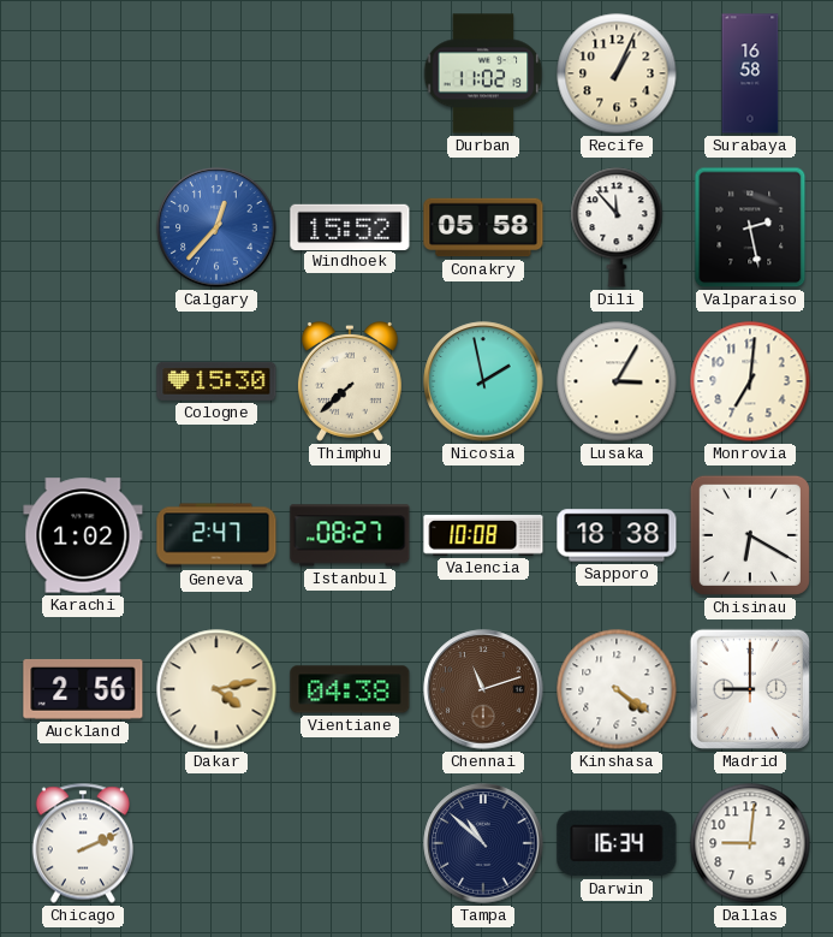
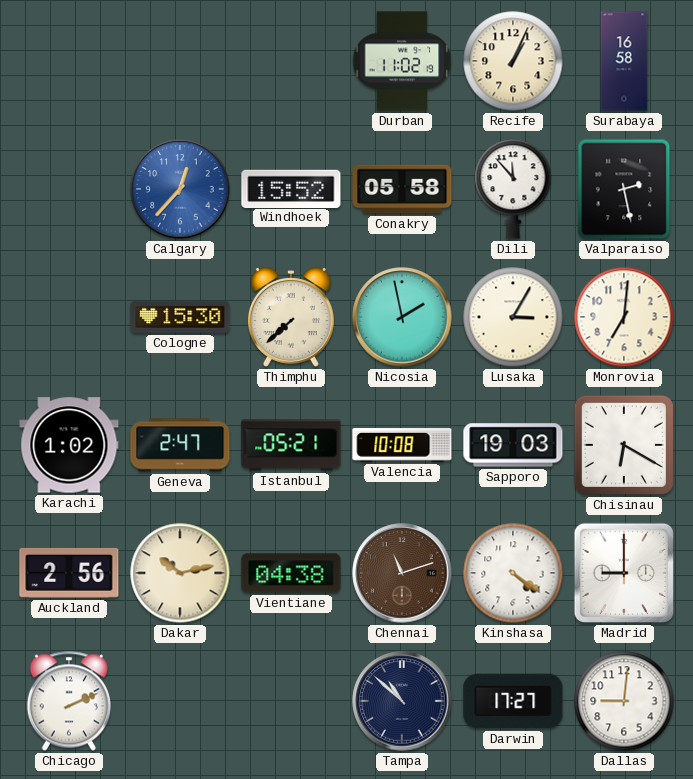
Istanbul: 08:27 -> 05:21 (291, 445)
Sapporo: 18:38 -> 19:03 (513, 445)
Dakar: 4:13 -> 10:13 (180, 573)
Darwin: 16:34 -> 17:27 (513, 701)
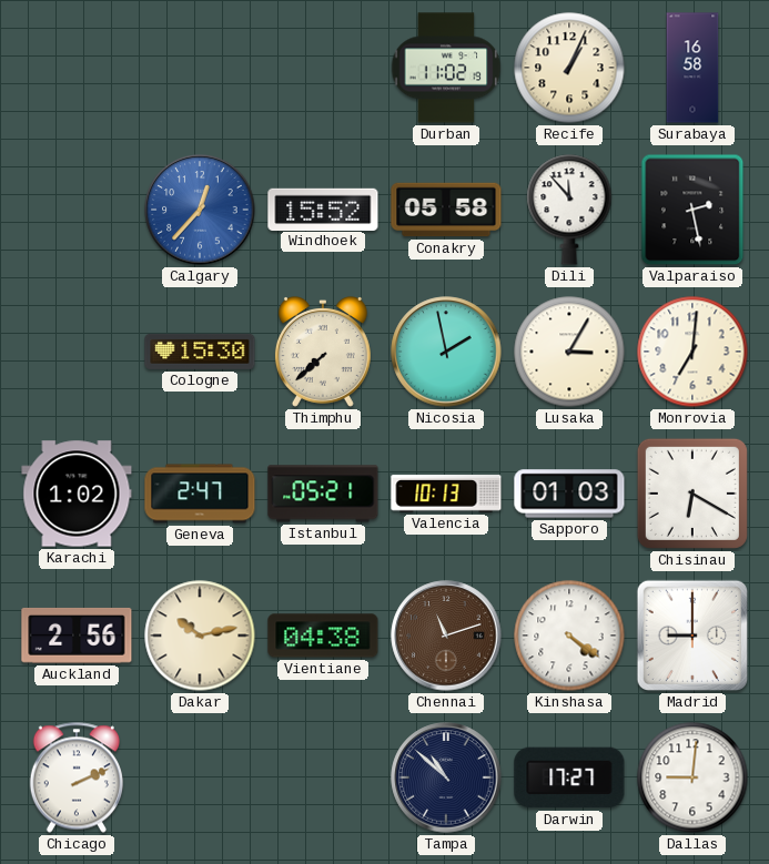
Valencia: 10:08 -> 10:13 (446, 495)
Sapporo: 19:03 -> 01:03 (569, 494)
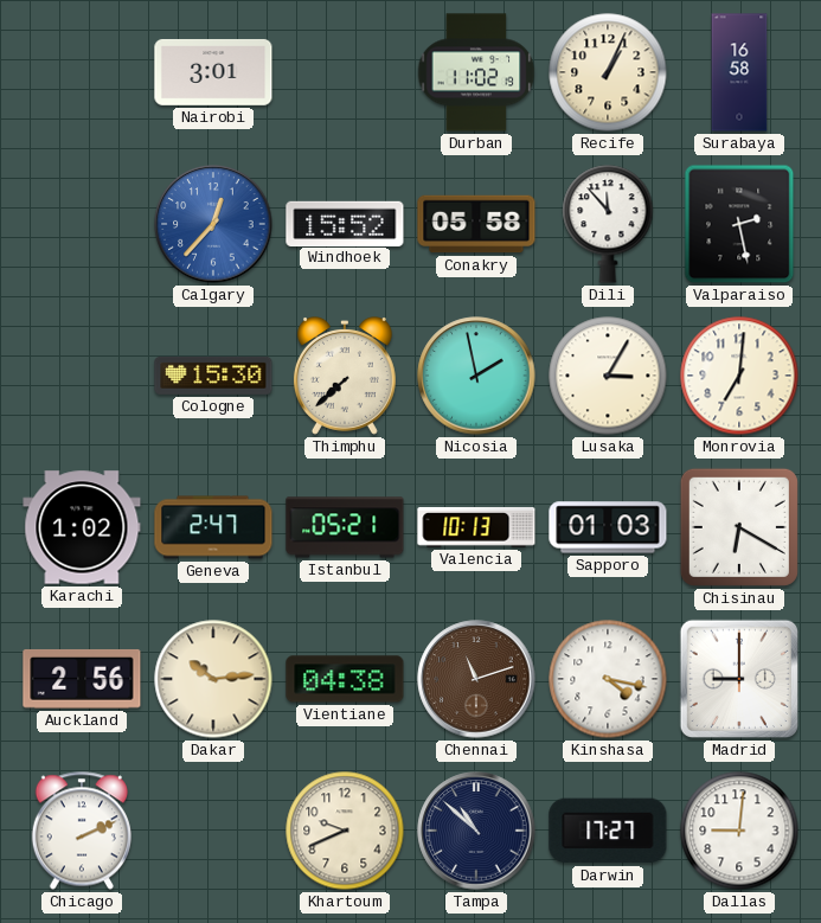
Nairobi: none -> 3:01 (213, 72)
Dakar: 10:13 -> 10:14 (213, 679)
Kinshasa: 4:21 -> 4:17 (608, 679)
Khartoum: none -> 9:41 (345, 831)
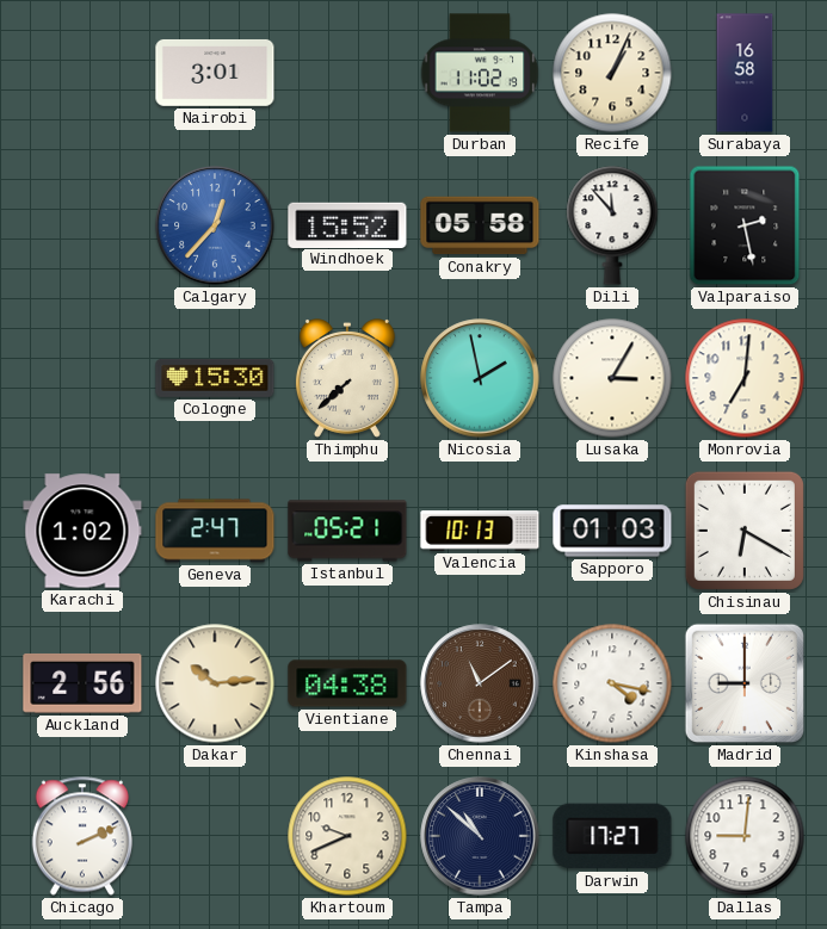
Chennai: 11:12 -> 11:09 (480, 683)
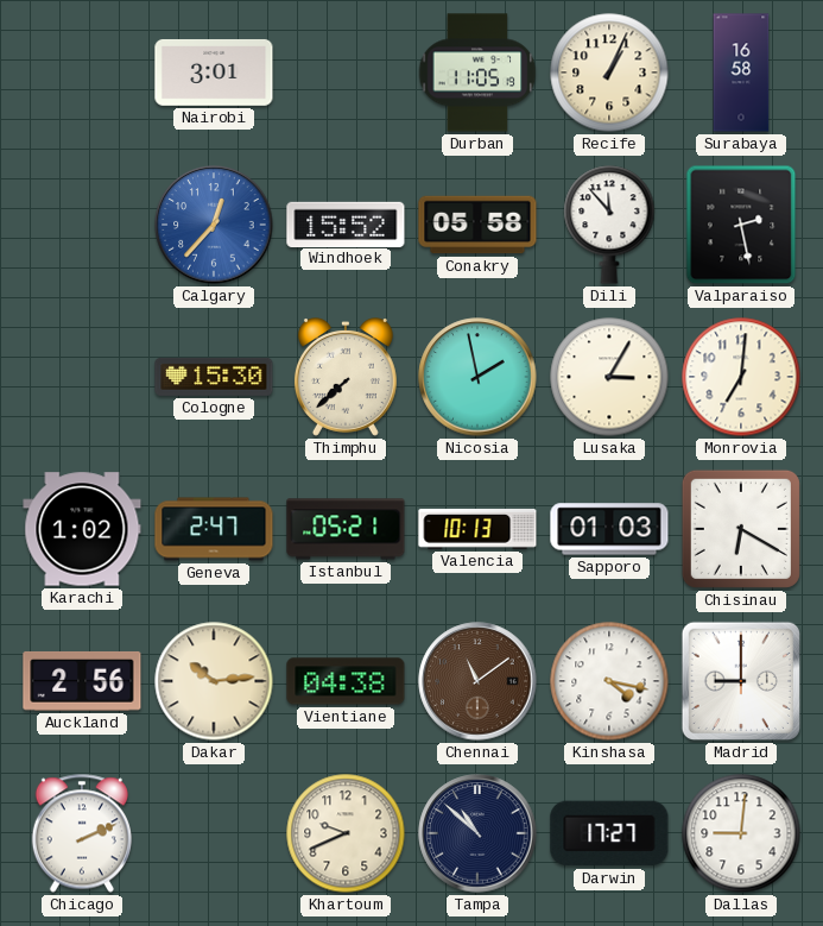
Durban: 11:02 -> 11:05 (477, 73)
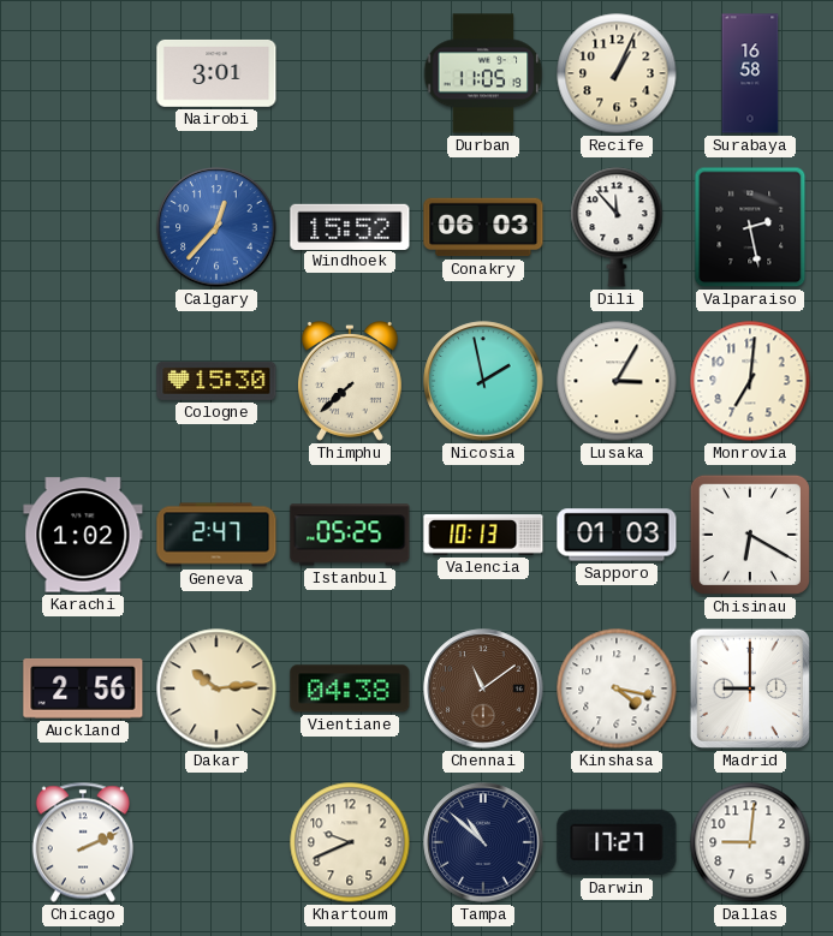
Conakry: 05:58 -> 06:03 (483, 227)
Istanbul: 05:21 -> 05:25 (350, 535)
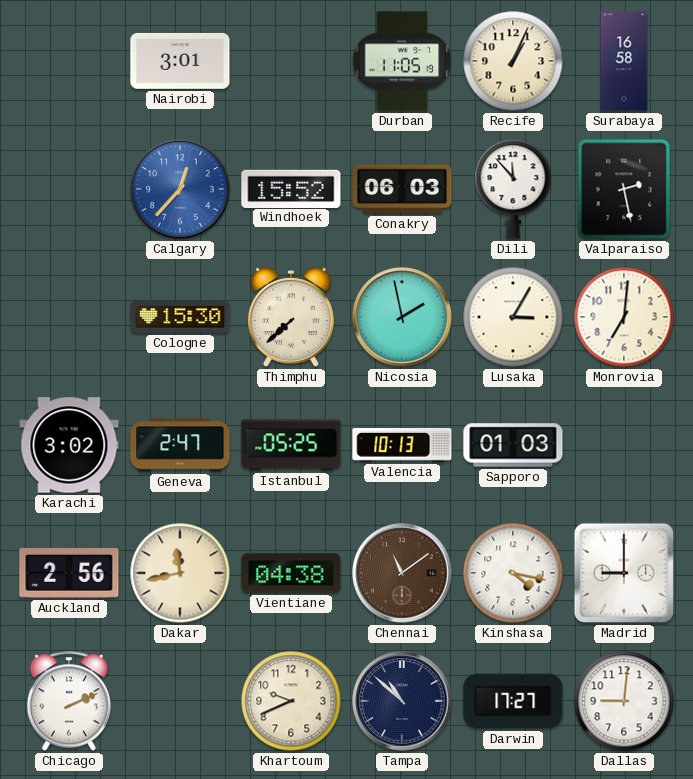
Karachi: 1:02 -> 3:02 (69, 445)
Chisinau: 6:20 -> none (750, 535)
Dakar: 10:14 -> 11:43 (180, 573)
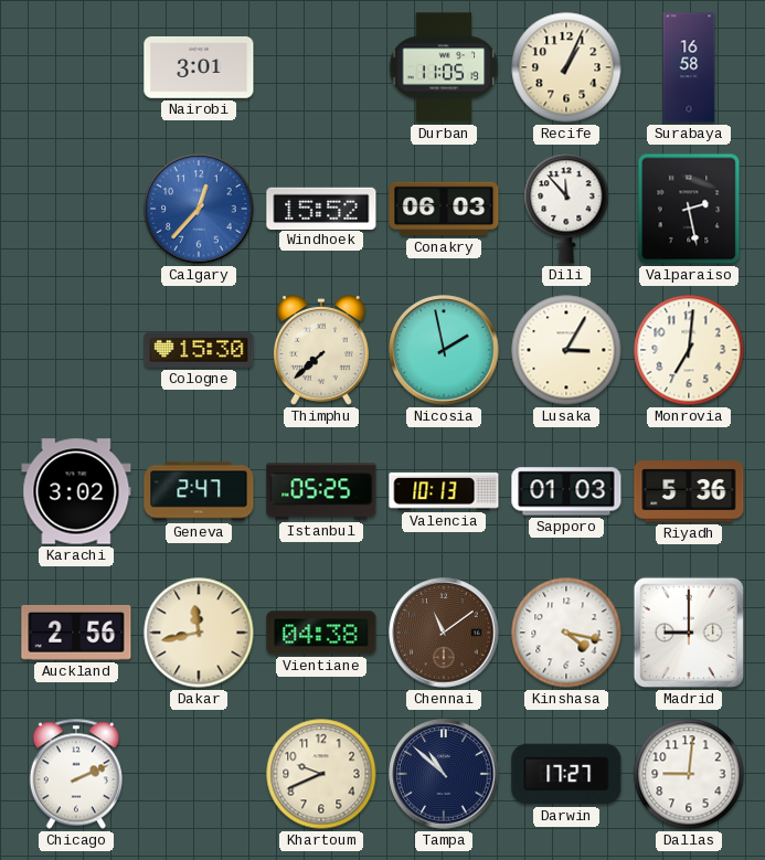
Riyadh: none -> 5:36 (689, 491)
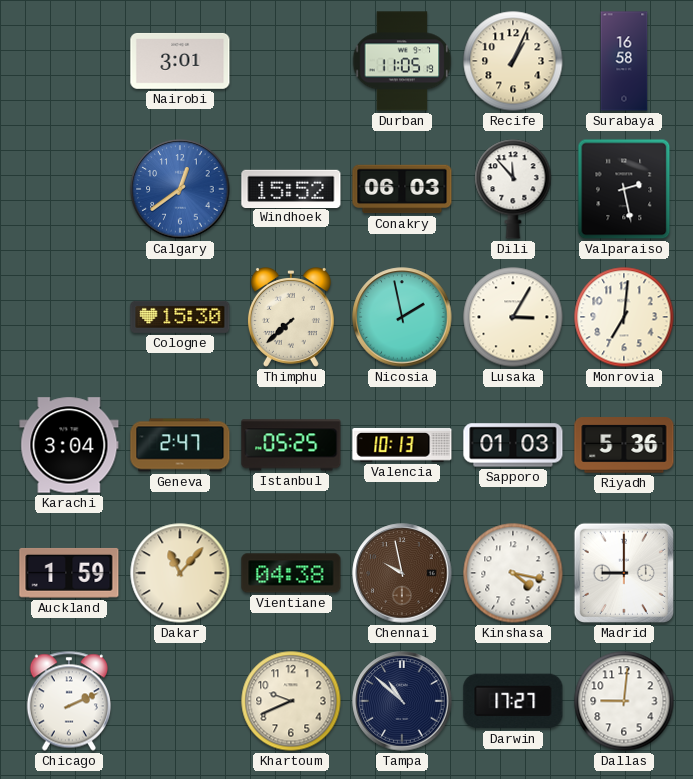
Calgary: 12:37 -> 12:39 (180, 189)
Karachi: 3:02 -> 3:04 (69, 445)
Auckland: 2:56 -> 1:59 (69, 573)
Dakar: 11:43 -> 11:07 (180, 573)
Chennai: 11:09 -> 9:58 (402, 573)
